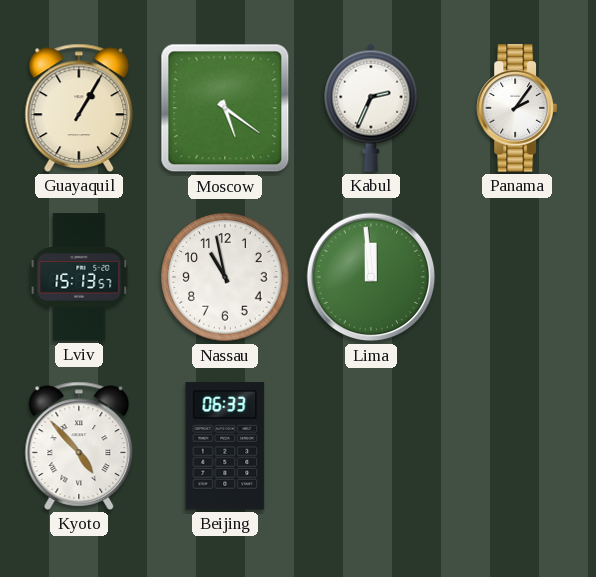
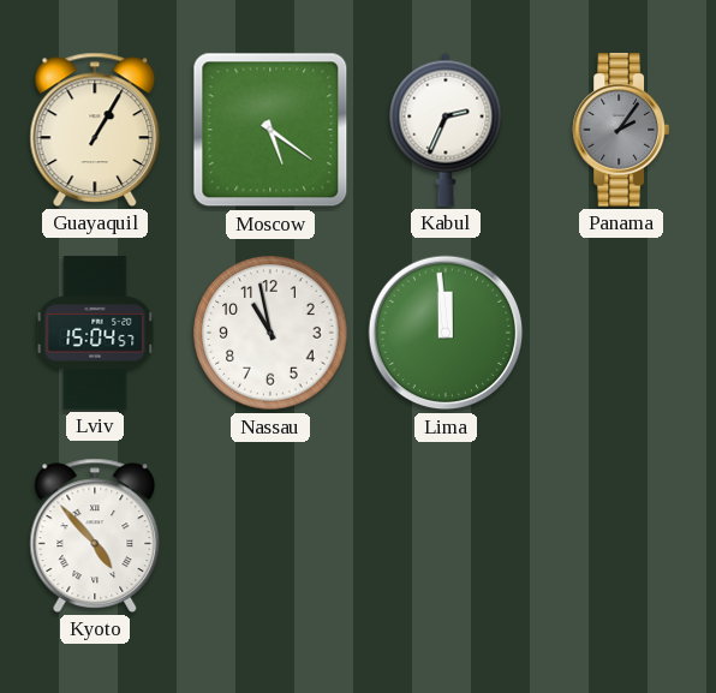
Panama dial: white -> grey (620, 130)
Lviv: 15:13 -> 15:04 (95, 333)
Beijing: 06:33 -> none (225, 446)
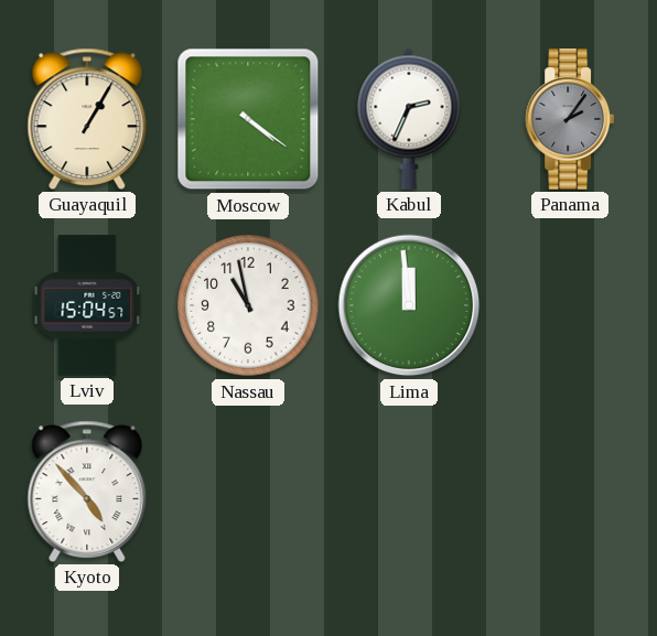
Moscow: 5:21 -> 4:21 (248, 119)
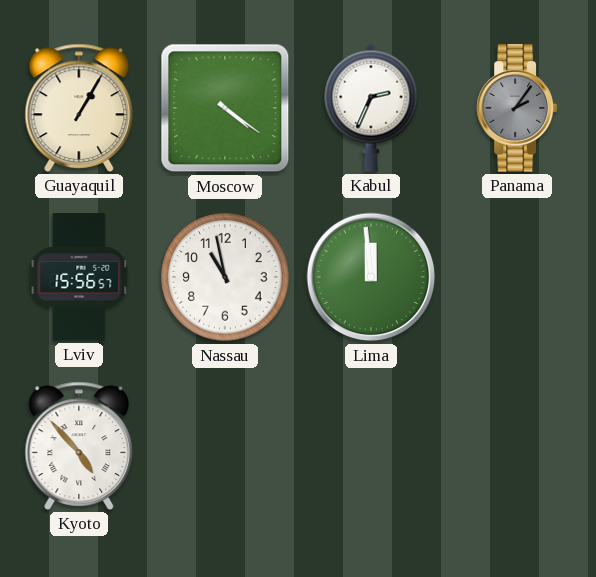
Lviv: 15:04 -> 15:56 (79, 277)
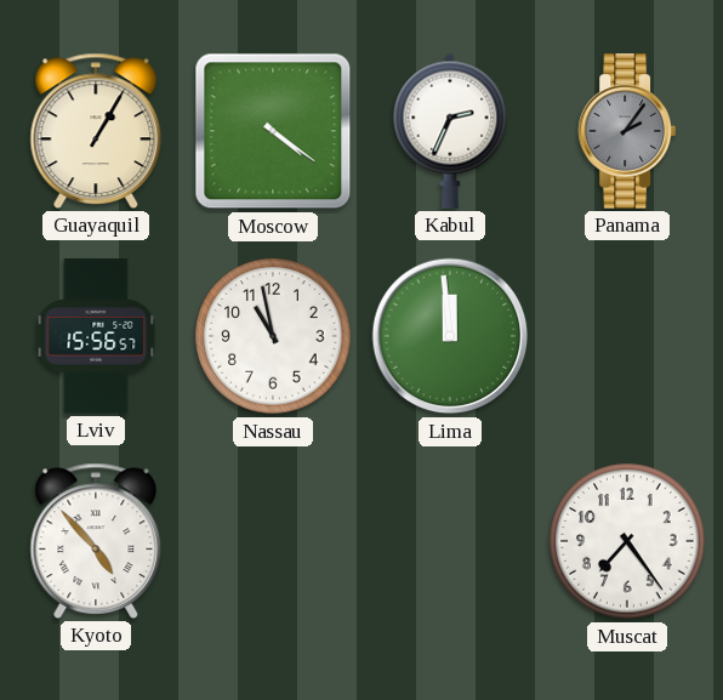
Muscat: none -> 7:24 (627, 541)
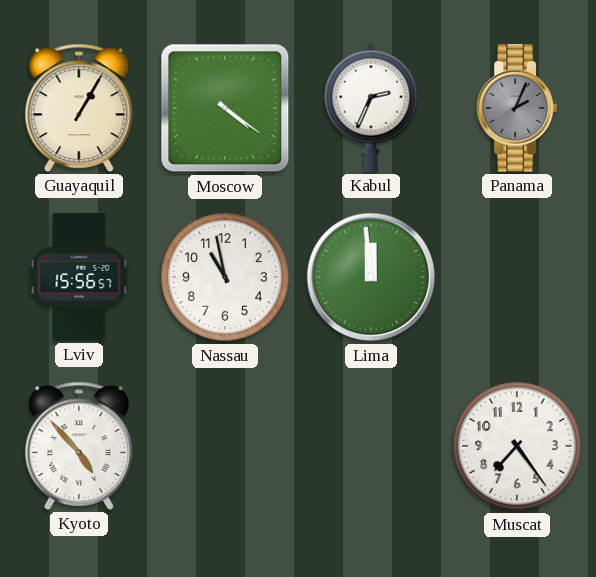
Panama: 2:06 -> 2:04 (516, 108)
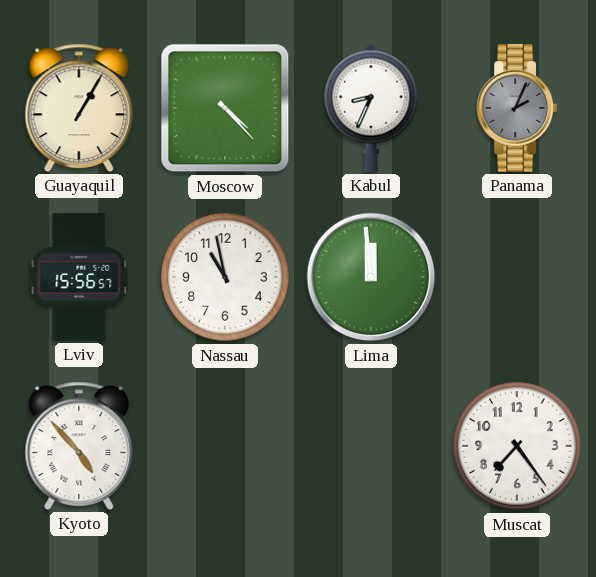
Moscow: 4:21 -> 4:23 (225, 108)
Kabul: 2:34 -> 8:34 (371, 108)
